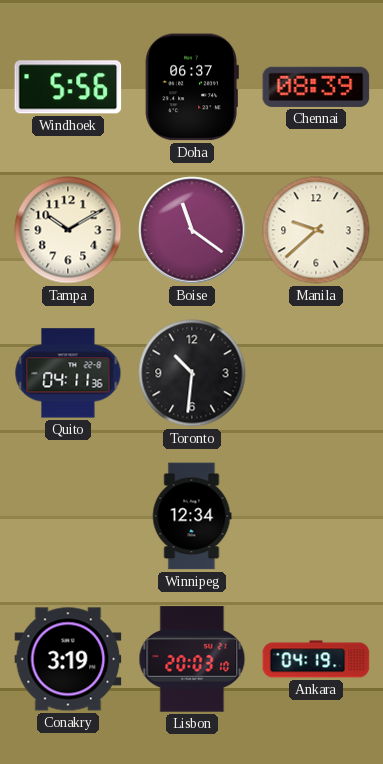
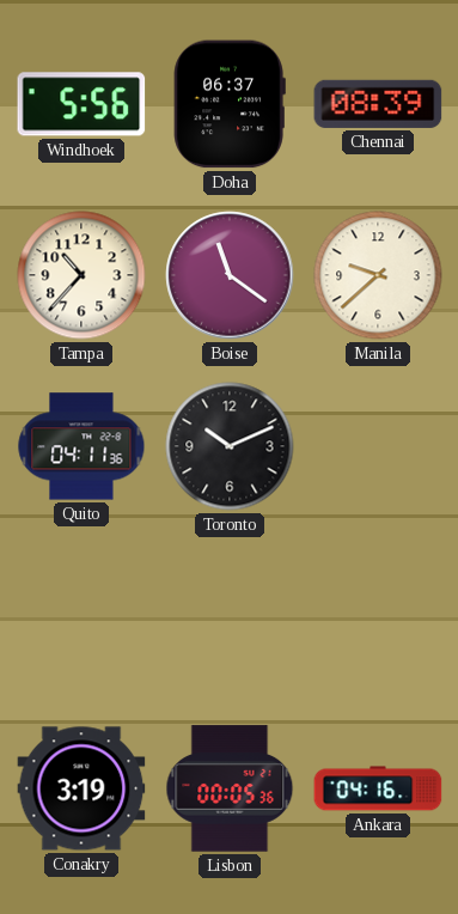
Tampa: 10:10 -> 10:37 (81, 275)
Toronto: 10:31 -> 10:11 (230, 446)
Winnipeg: 12:34 -> none (192, 516)
Lisbon: 20:03 -> 00:05 (230, 788)
Ankara: 04:19 -> 04:16 (378, 788)
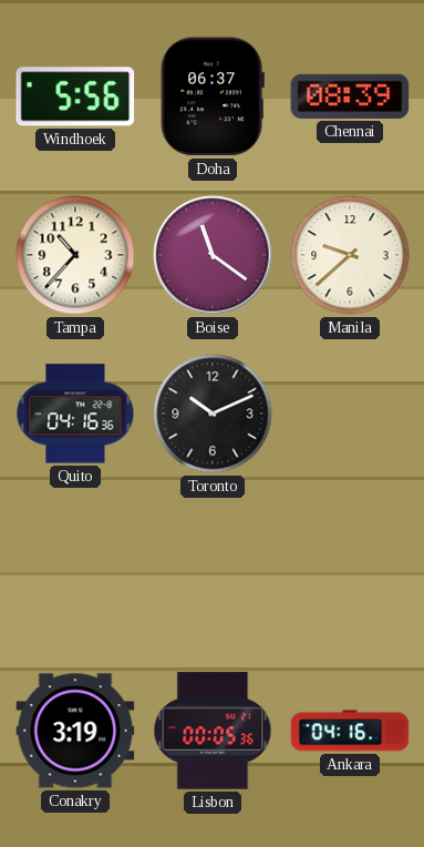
Quito: 04:11 -> 04:16 (75, 414)
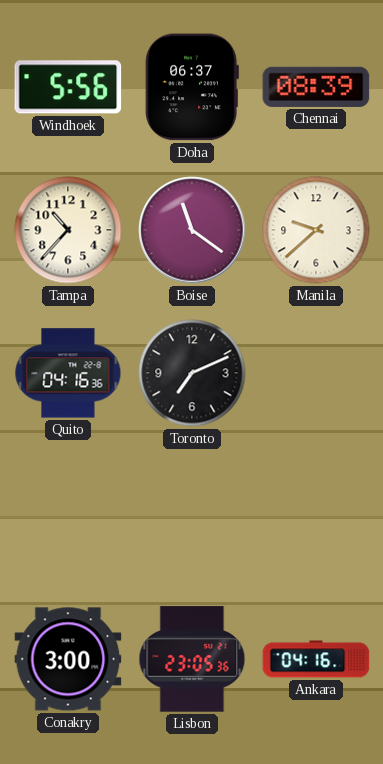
Toronto: 10:11 -> 7:11 (192, 373)
Conakry: 3:19 -> 3:00 (68, 659)
Lisbon: 00:05 -> 23:05 (192, 659)
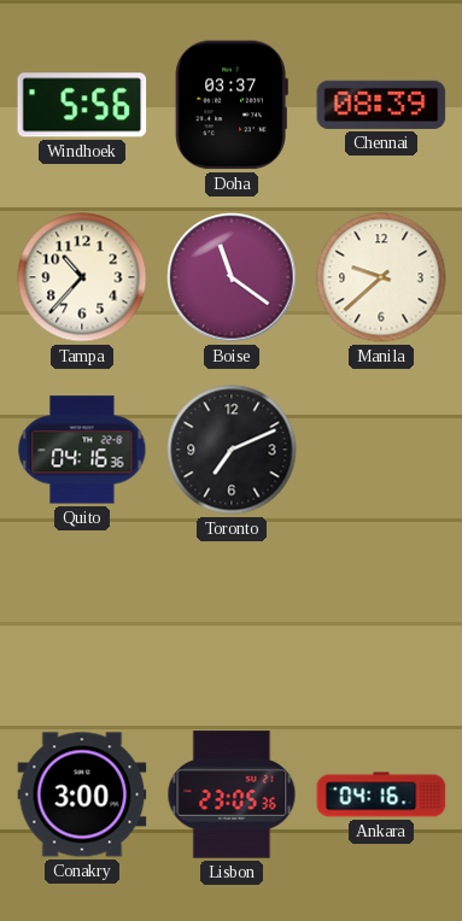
Doha: 06:37 -> 03:37 (232, 105)
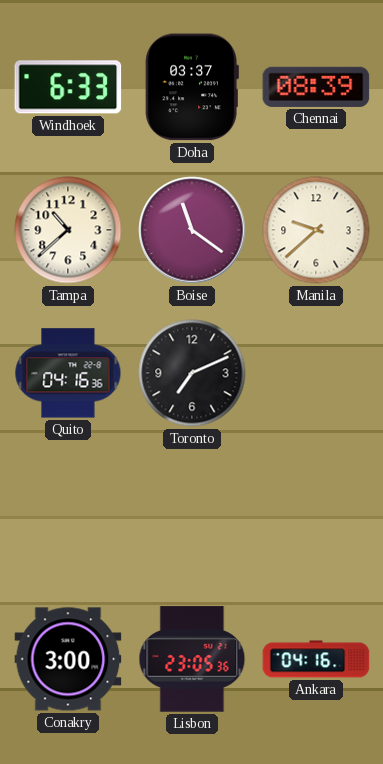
Windhoek: 5:56 -> 6:33 (68, 87)
Tampa: 10:37 -> 10:38 (68, 230)
